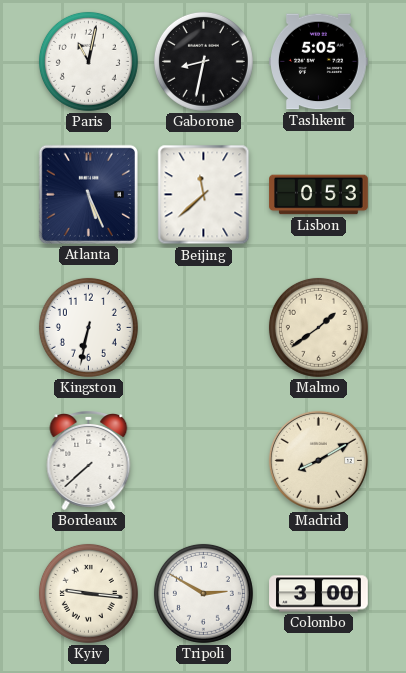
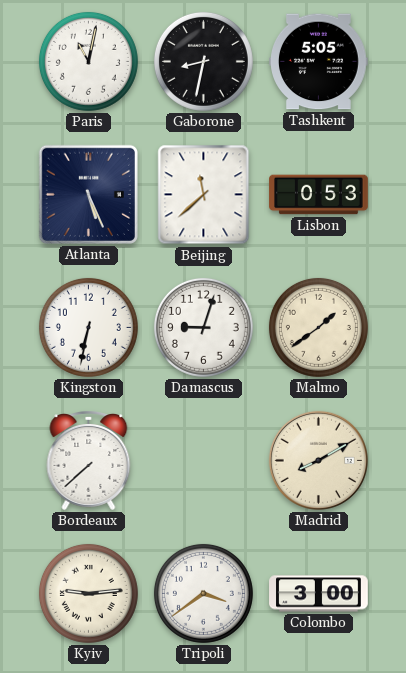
Damascus: none -> 9:03 (203, 327)
Kyiv: 9:16 -> 9:14 (88, 593)
Tripoli: 2:50 -> 3:39 (203, 593)
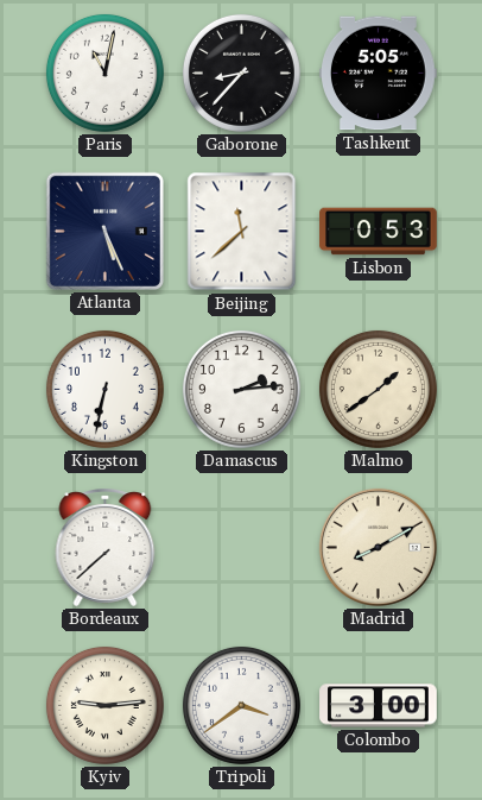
Gaborone: 8:32 -> 8:37 (241, 73)
Damascus: 9:03 -> 2:14 (241, 389)
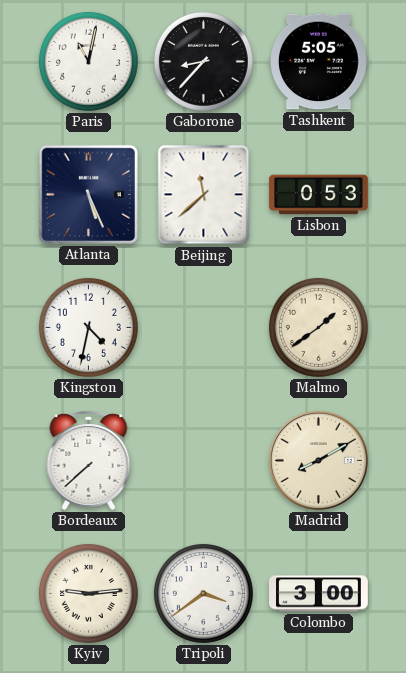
Kingston: 6:32 -> 4:32 (88, 327)
Damascus: 2:14 -> none (241, 389)
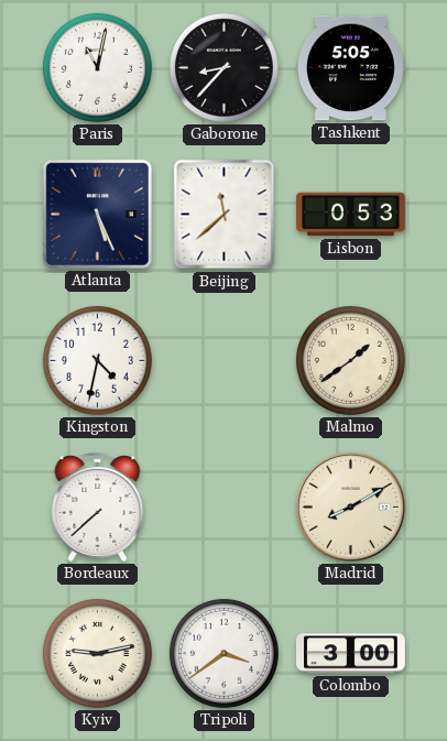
Kyiv: 9:14 -> 9:13 (97, 653)
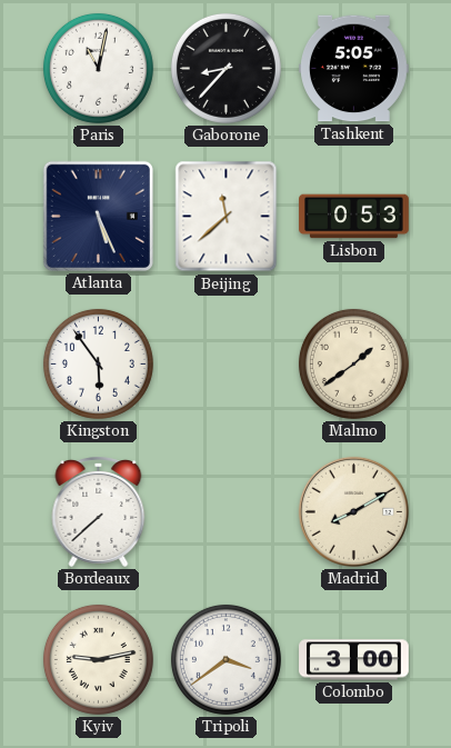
Kingston: 4:32 -> 5:54 (98, 363)
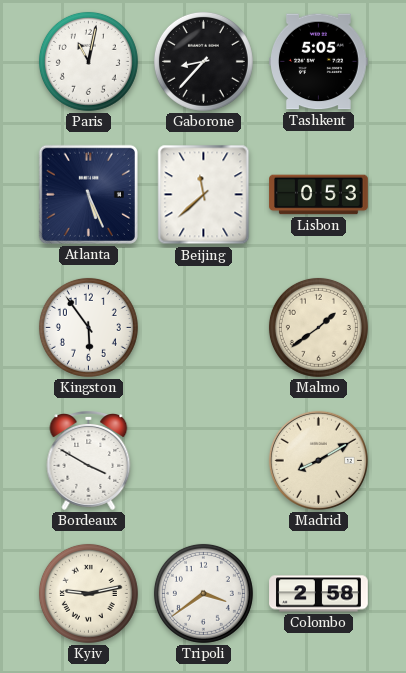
Bordeaux: 7:38 -> 3:50 (89, 461)
Colombo: 3:00 -> 2:58 (319, 594)
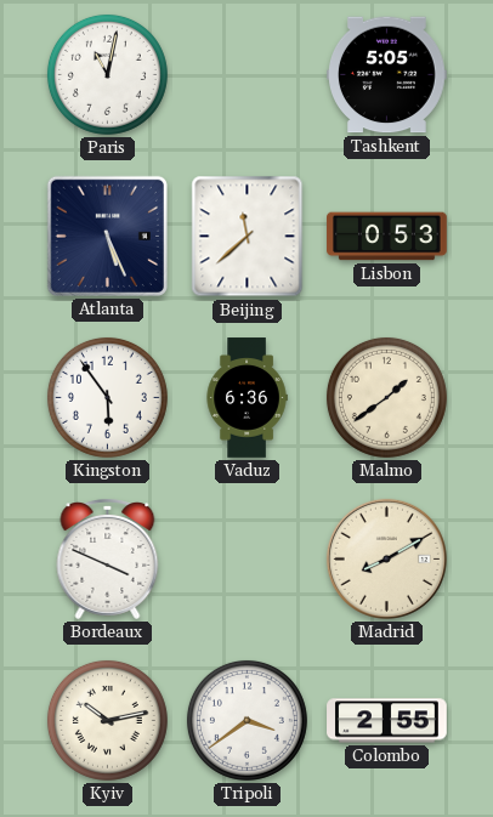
Gaborone: 8:37 -> none (203, 61)
Vaduz: none -> 6:36 (246, 398)
Bordeaux: 3:50 -> 3:49 (108, 560)
Kyiv: 9:13 -> 10:13 (107, 720)
Colombo: 2:58 -> 2:55 (387, 721)
